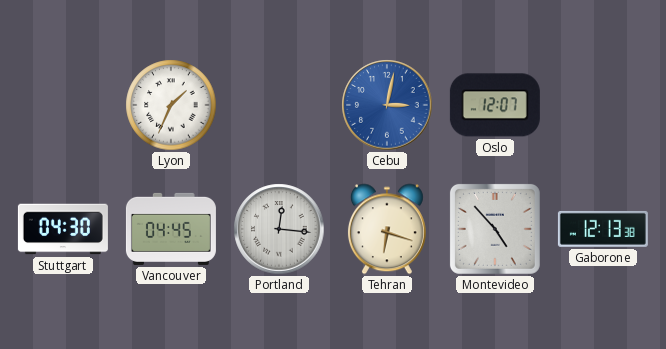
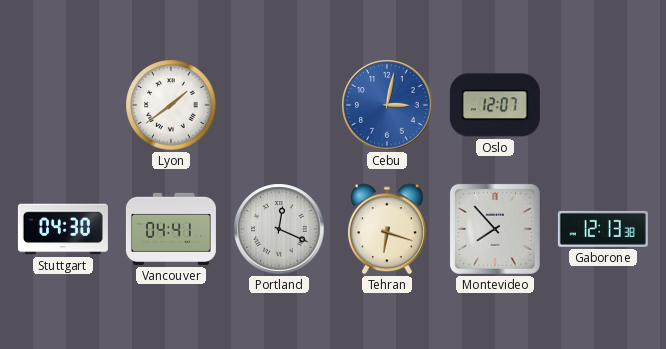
Lyon: 1:34 -> 1:39 (171, 105)
Vancouver: 04:45 -> 04:41 (171, 229)
Portland: 12:16 -> 12:19 (279, 229)
Montevideo: 4:53 -> 7:53 (495, 229)
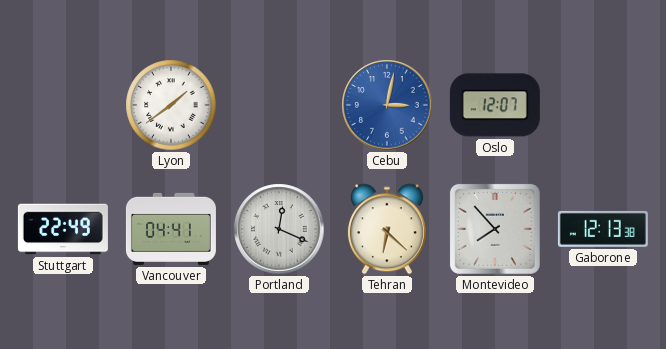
Stuttgart: 04:30 -> 22:49 (63, 229)
Tehran: 6:18 -> 6:22 (387, 229)
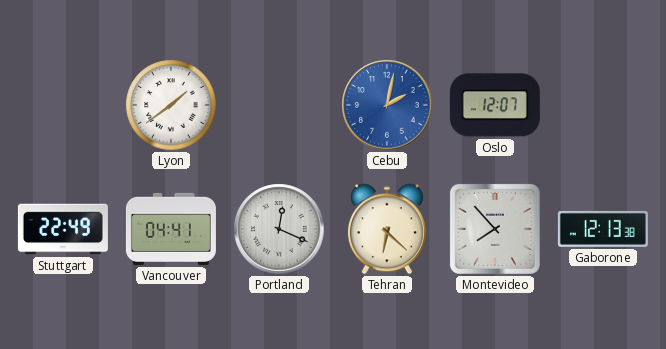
Cebu: 3:02 -> 2:02 (387, 105)
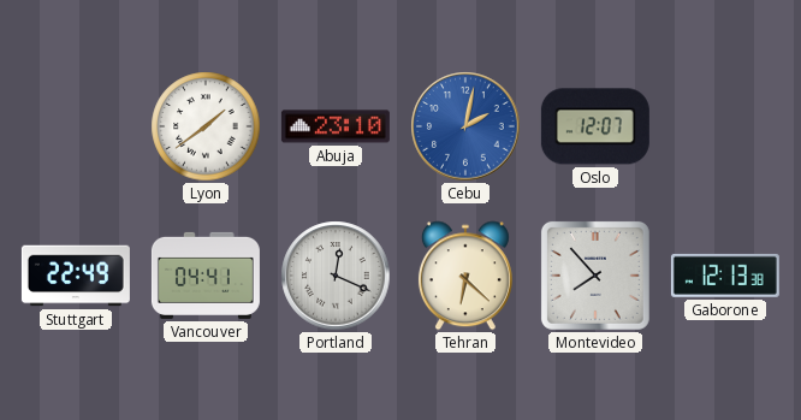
Abuja: none -> 23:10 (336, 126)
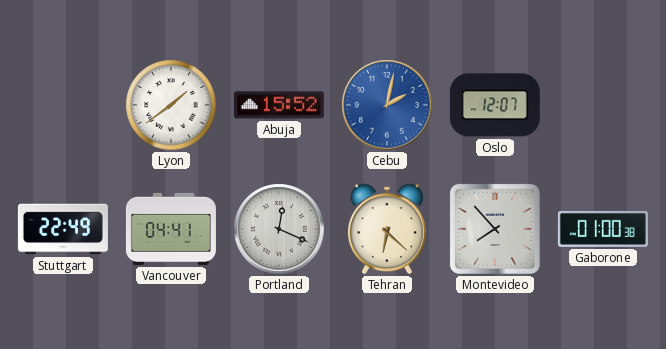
Abuja: 23:10 -> 15:52 (279, 105)
Gaborone: 12:13 -> 01:00 (603, 229)
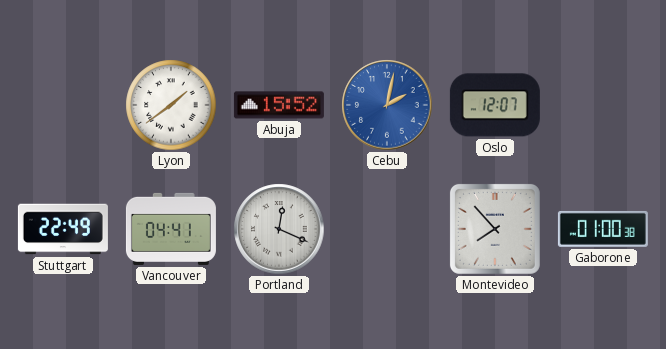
Tehran: 6:22 -> none (387, 229)
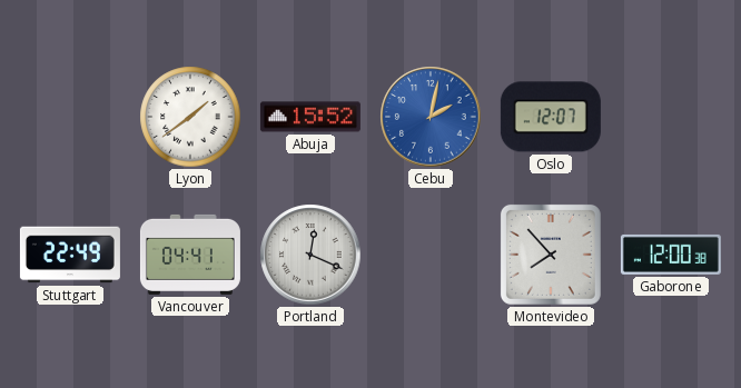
Gaborone: 01:00 -> 12:00 (671, 255)
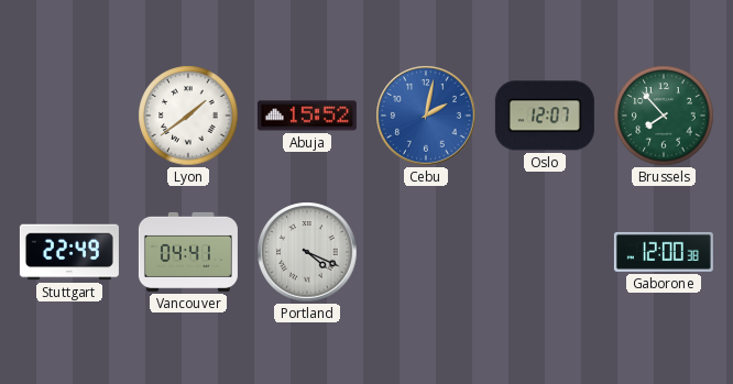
Brussels: none -> 7:53 (664, 116)
Portland: 12:19 -> 4:19 (307, 252)
Montevideo: 7:53 -> none (551, 255)
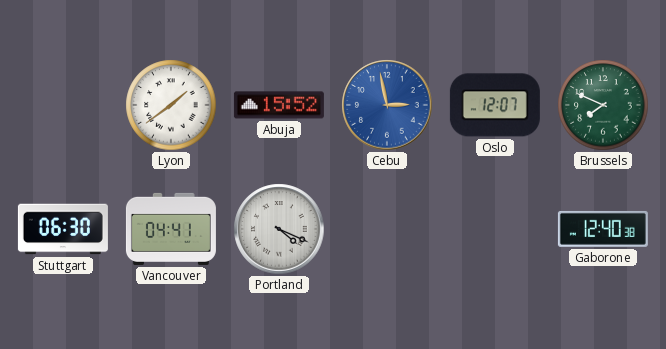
Cebu: 2:02 -> 2:58 (387, 105)
Brussels: 7:53 -> 7:49 (603, 105)
Stuttgart: 22:49 -> 06:30 (63, 229)
Gaborone: 12:00 -> 12:40 (603, 229)
